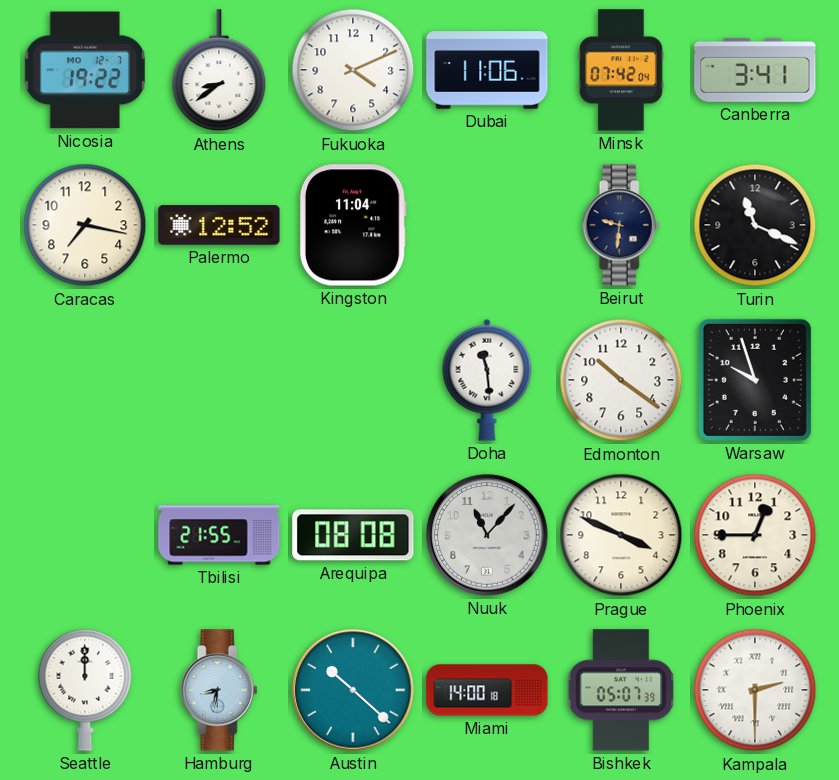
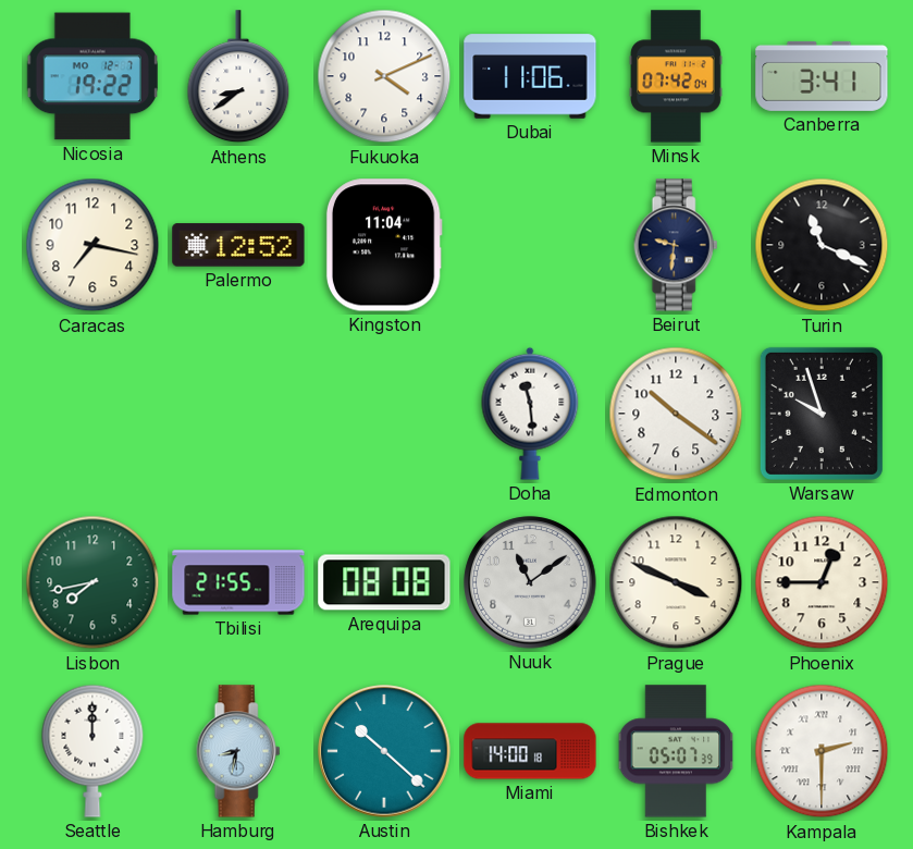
Lisbon: none -> 7:43 (92, 582)
Nuuk: 11:07 -> 11:09 (530, 582)
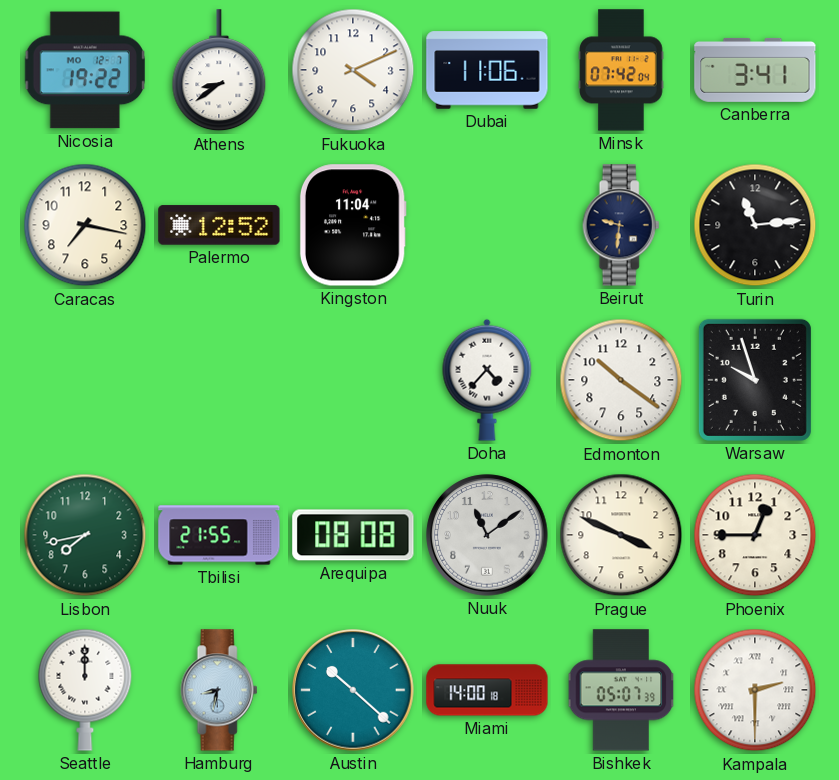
Turin: 11:19 -> 11:14 (755, 225)
Doha: 11:29 -> 4:37 (487, 380)
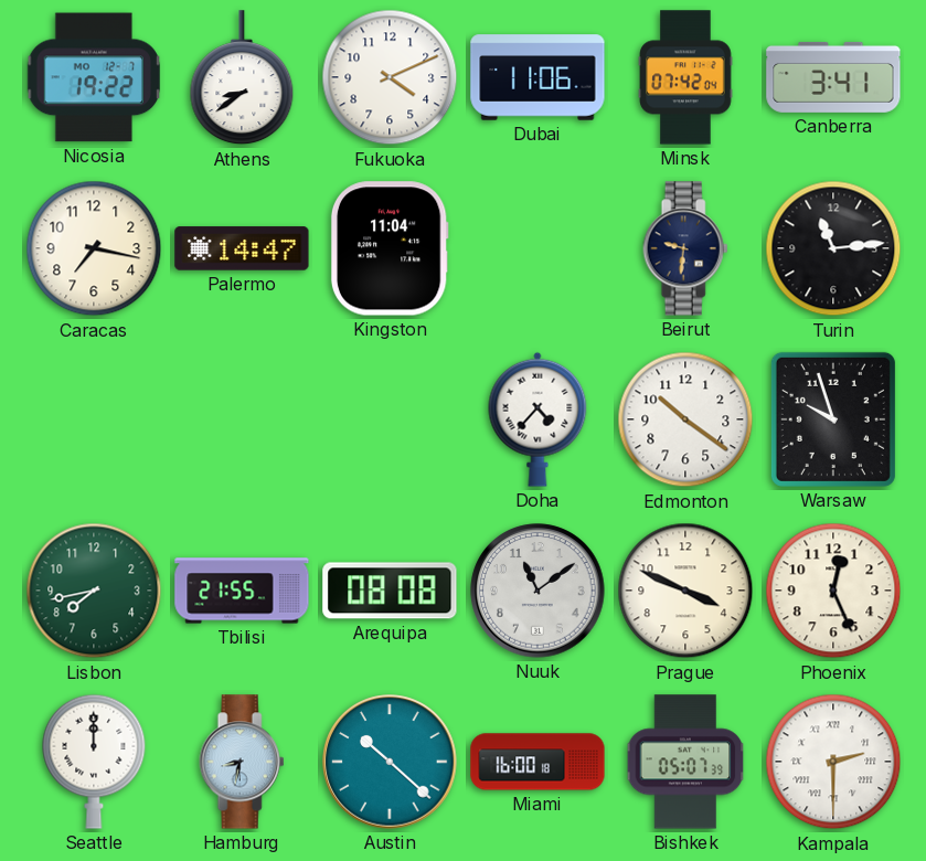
Palermo: 12:52 -> 14:47 (242, 248)
Phoenix: 12:45 -> 12:26 (833, 591)
Miami: 14:00 -> 16:00 (537, 762)
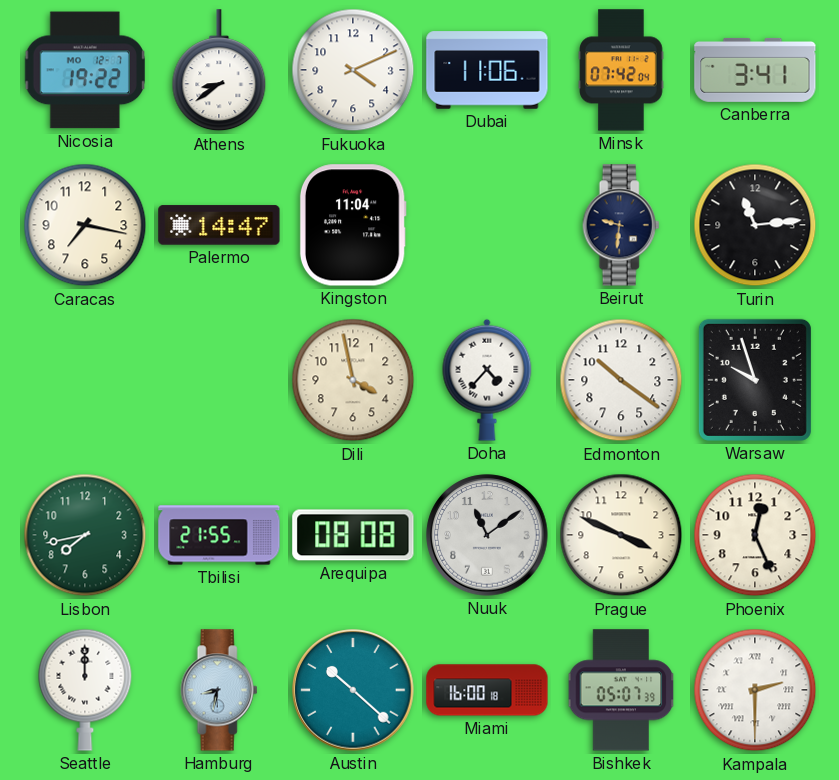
Dili: none -> 3:58 (353, 380)
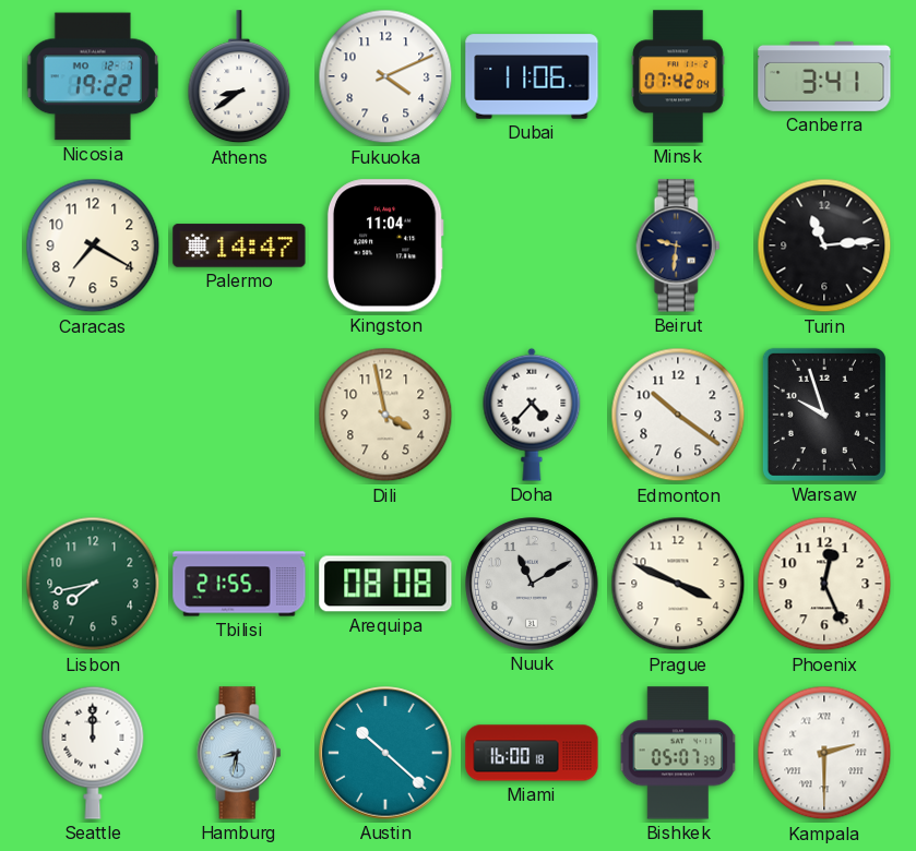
Caracas: 7:17 -> 7:20 (93, 245)
Nuuk: 11:09 -> 11:10 (532, 584)
